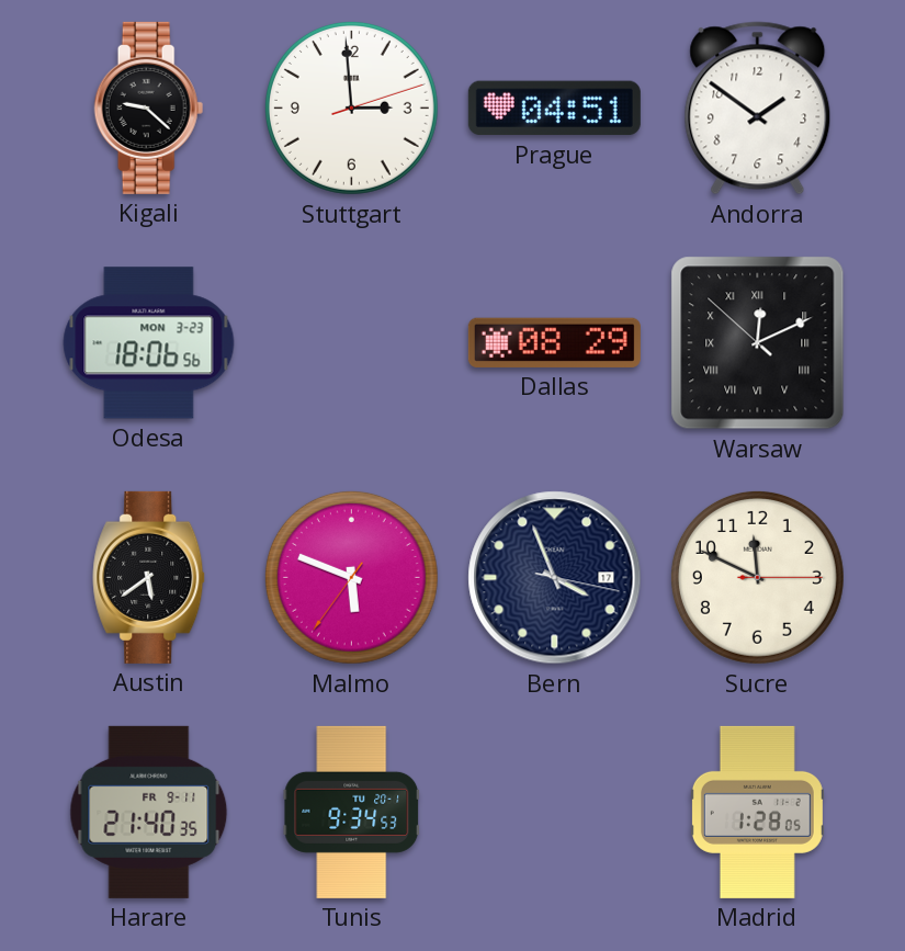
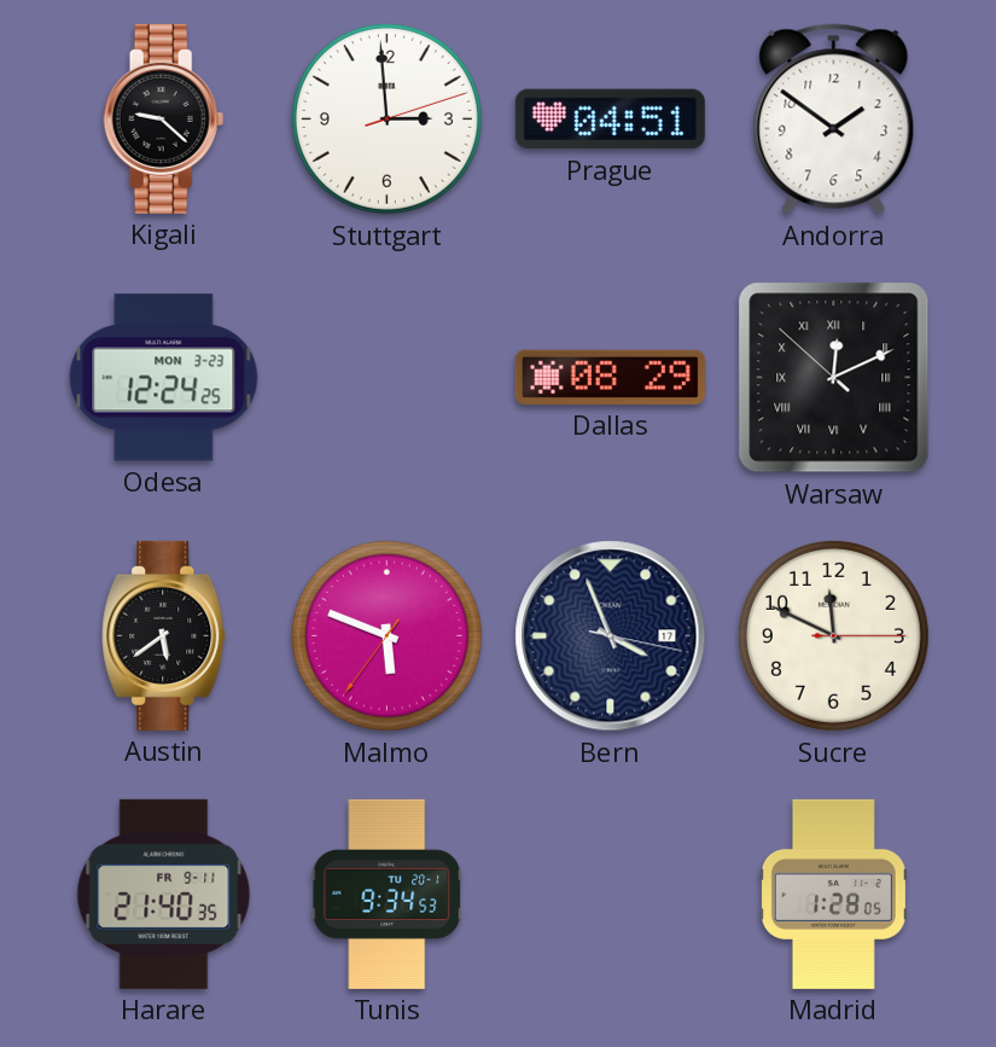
Odesa: 18:06 -> 12:24 (164, 378)
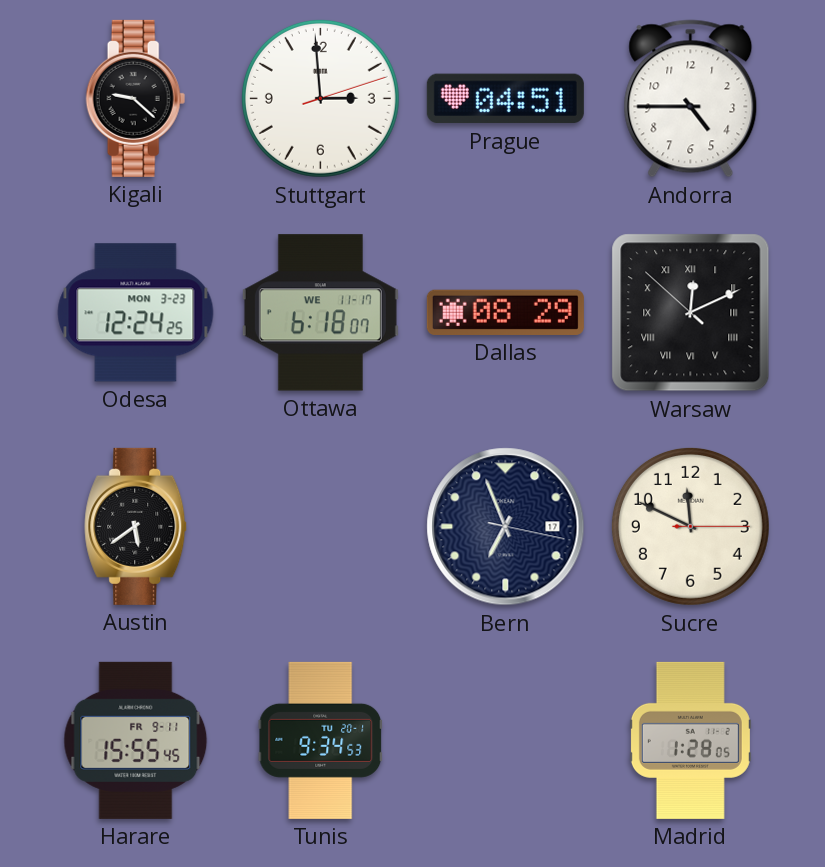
Andorra: 1:51 -> 4:45 (691, 99)
Ottawa: none -> 6:18 (320, 313)
Malmo: 5:48 -> none (386, 635)
Bern: 3:56 -> 6:56 (506, 527)
Harare: 21:40 -> 15:55 (136, 740)
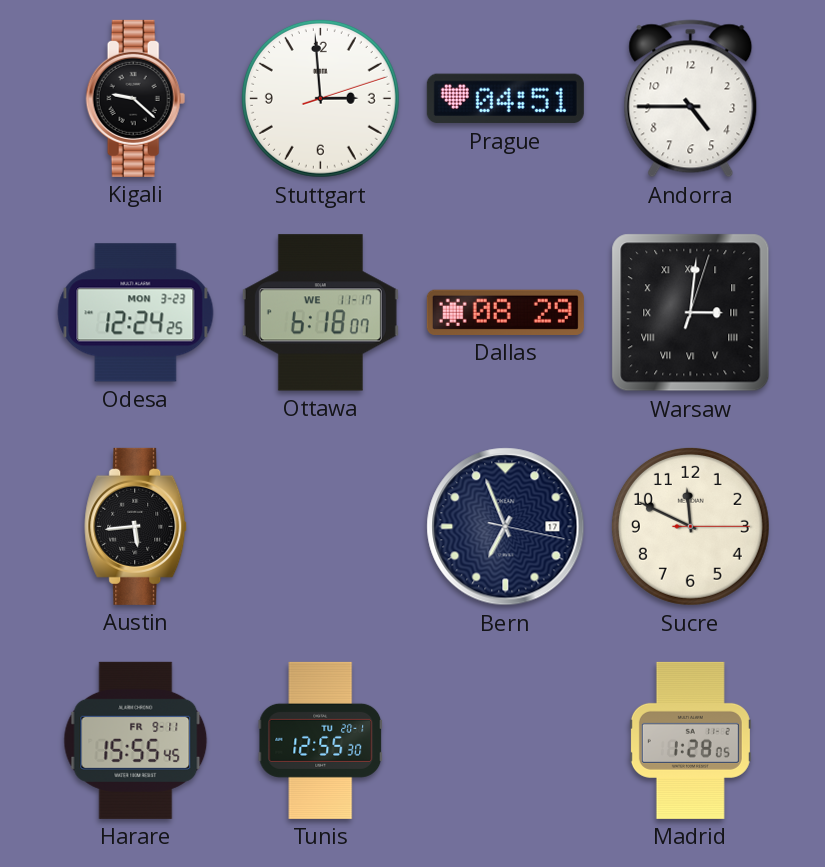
Warsaw: 12:10 -> 3:01 (691, 313)
Austin: 5:39 -> 5:44 (136, 526)
Tunis: 9:34 -> 12:55 (321, 740)
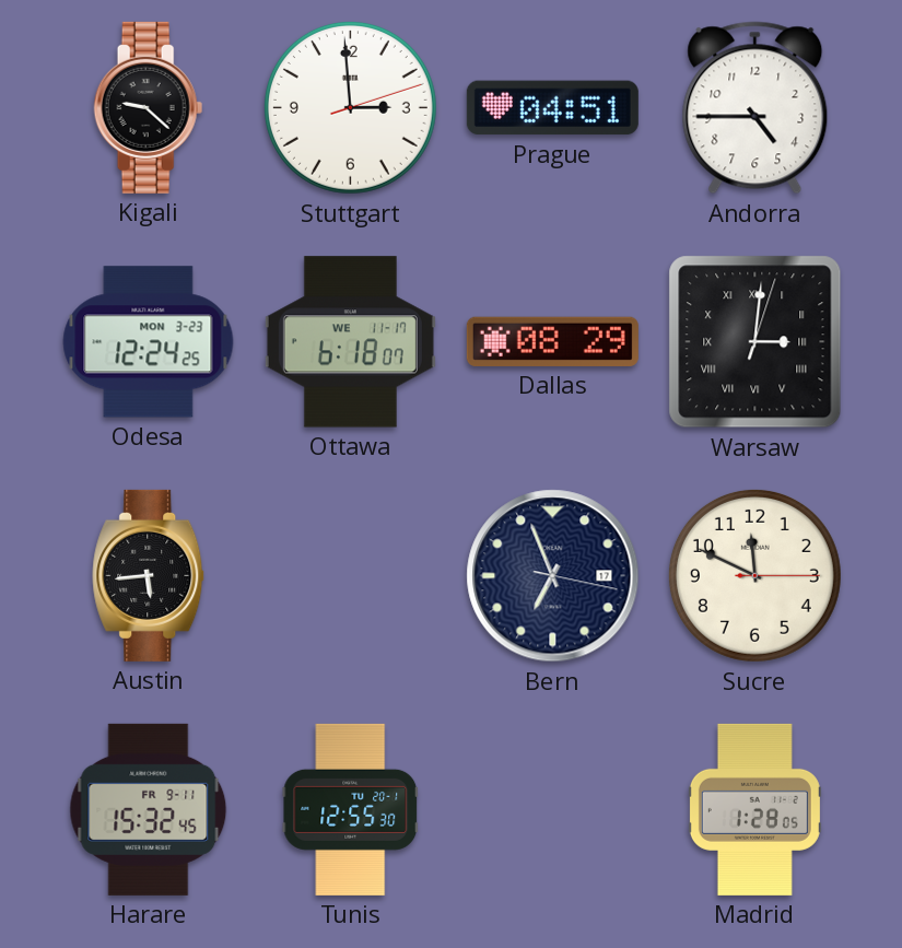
Harare: 15:55 -> 15:32 (149, 809)
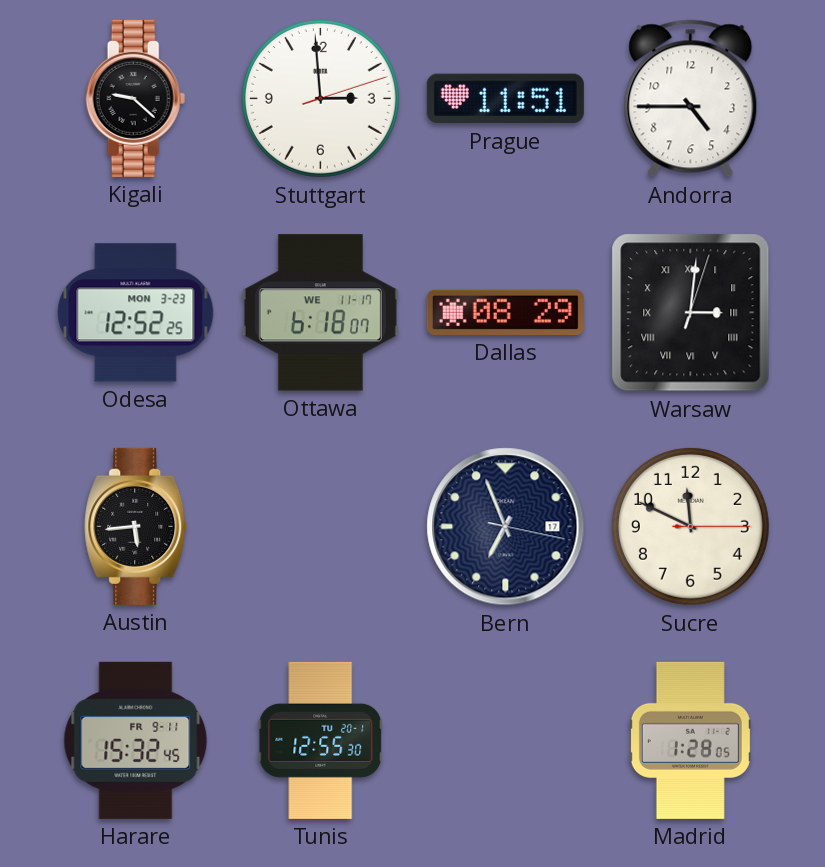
Prague: 04:51 -> 11:51 (505, 99)
Odesa: 12:24 -> 12:52 (136, 313)
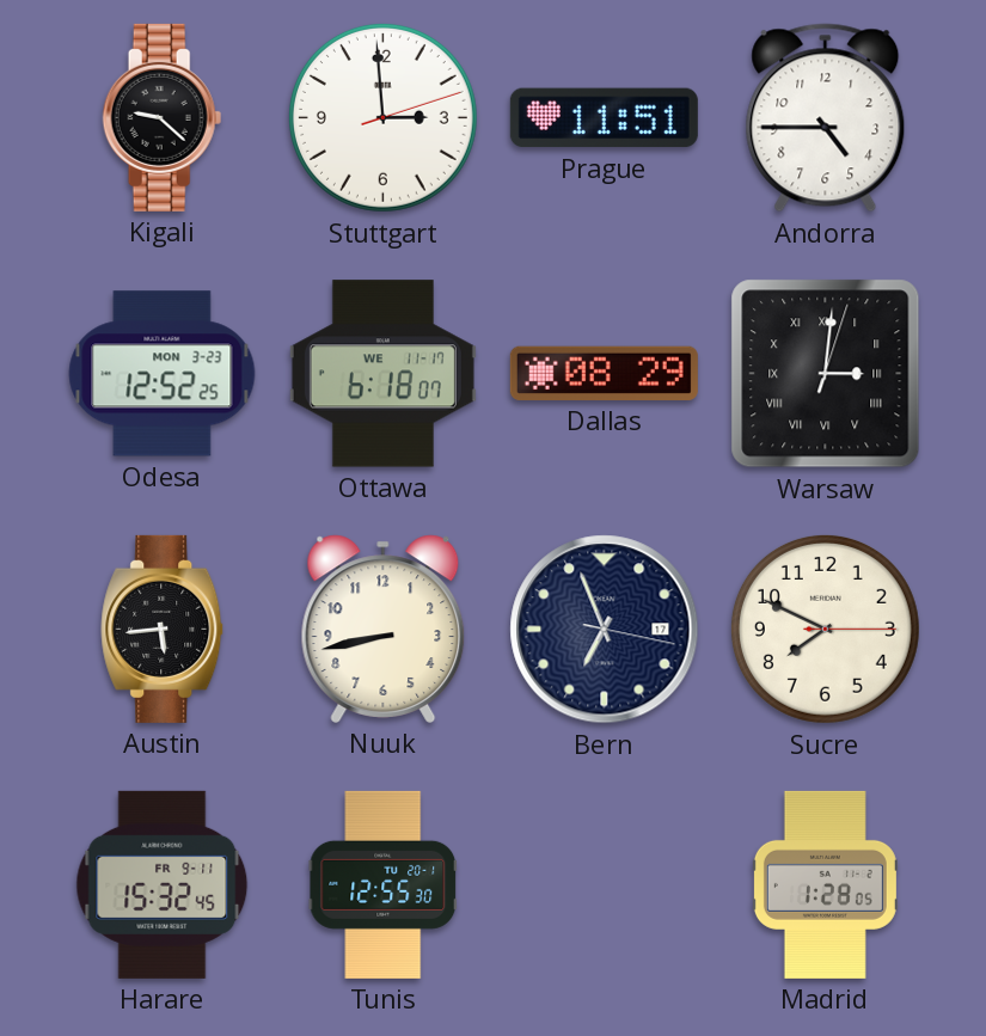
Nuuk: none -> 8:43 (384, 629)
Sucre: 11:49 -> 7:49 (825, 629)
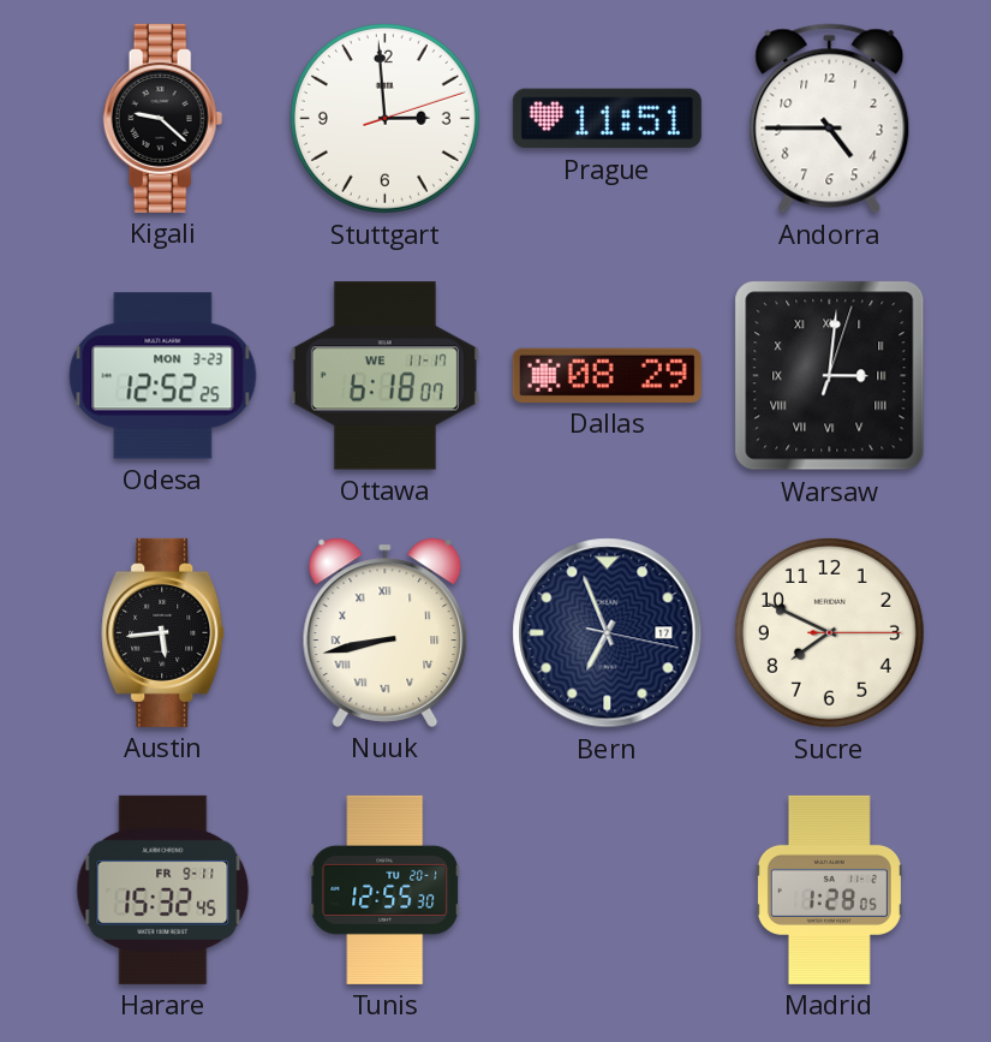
Nuuk numerals: Arabic -> Roman (386, 632)
